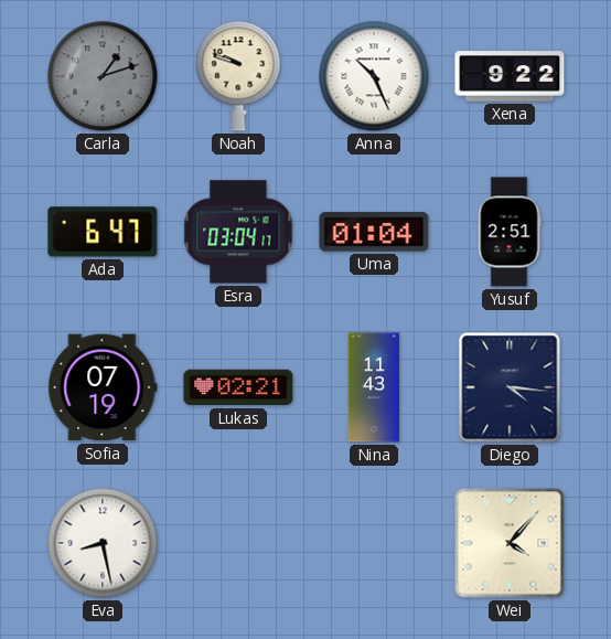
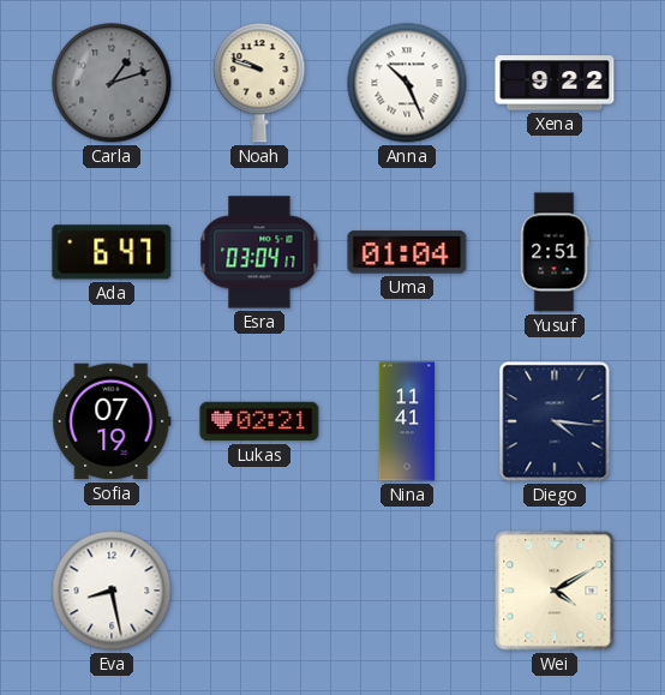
Nina: 11:43 -> 11:41 (407, 421)
Wei: 4:07 -> 4:10 (555, 591)
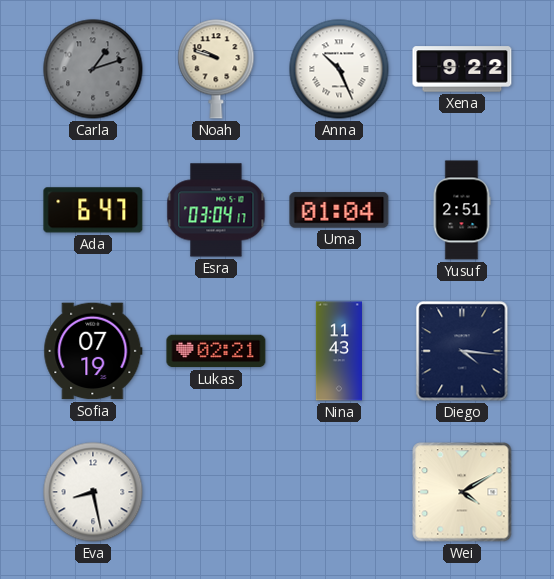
Nina: 11:41 -> 11:43 (339, 351)
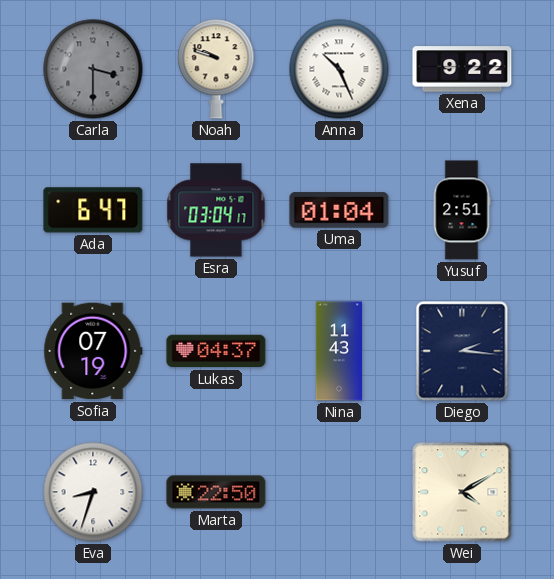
Carla: 1:12 -> 3:30 (93, 69)
Lukas: 02:21 -> 04:37 (216, 351)
Diego: 4:16 -> 2:16 (462, 351)
Eva: 8:28 -> 8:33 (93, 492)
Marta: none -> 22:50 (216, 492)
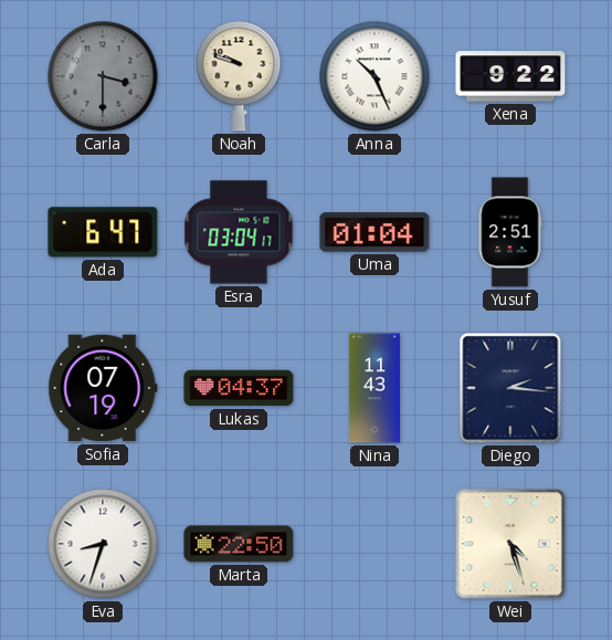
Wei: 4:10 -> 4:27 (510, 544)
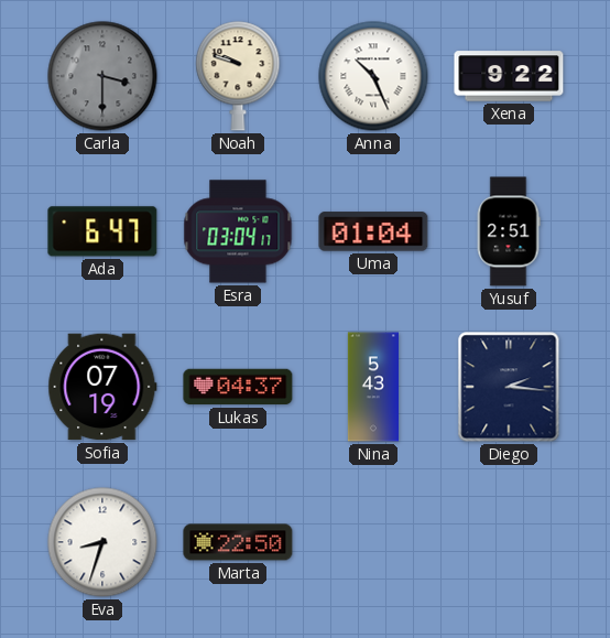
Nina: 11:43 -> 5:43 (373, 387)
Wei: 4:27 -> none (510, 544)
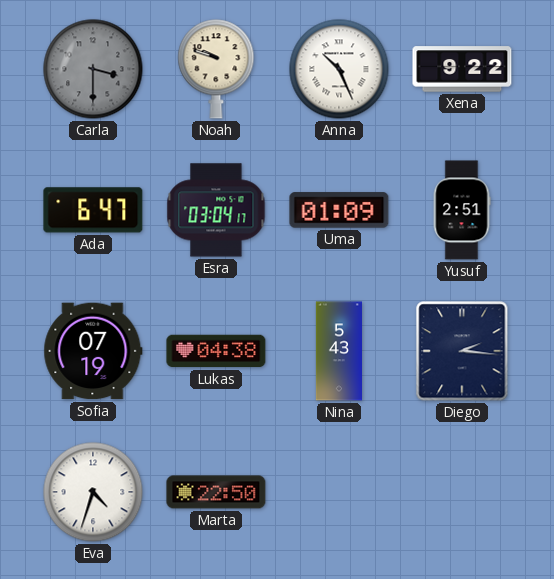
Uma: 01:04 -> 01:09 (339, 210)
Lukas: 04:37 -> 04:38 (216, 351)
Eva: 8:33 -> 4:33 (93, 492)
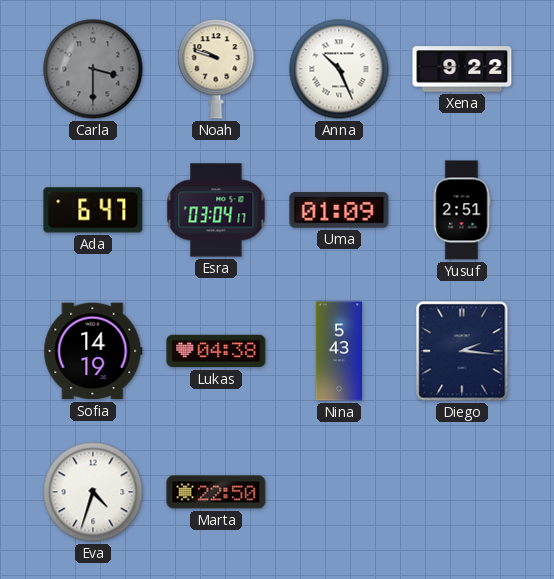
Sofia: 07:19 -> 14:19 (93, 351)
